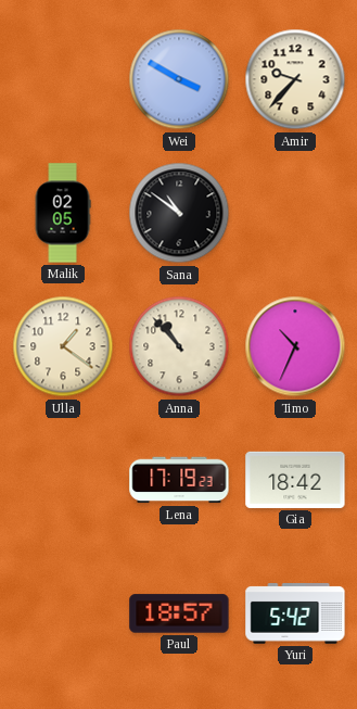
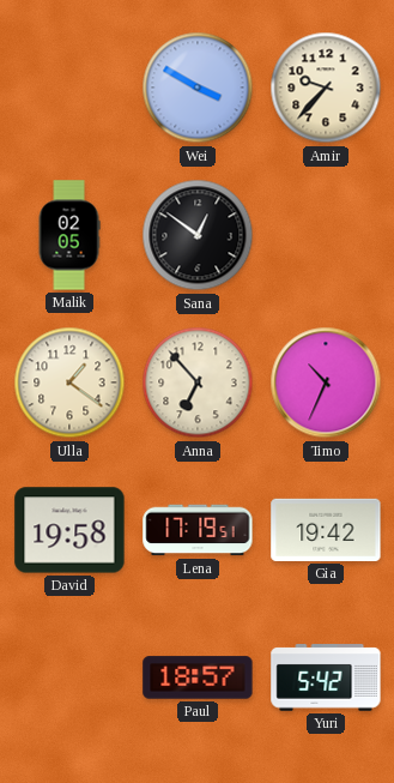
Sana: 10:51 -> 12:51 (198, 235)
Anna: 10:53 -> 6:53 (198, 383)
David: none -> 19:58 (69, 530)
Lena: 17:19:23 -> 17:19:51 (198, 530)
Gia: 18:42 -> 19:42 (326, 530)
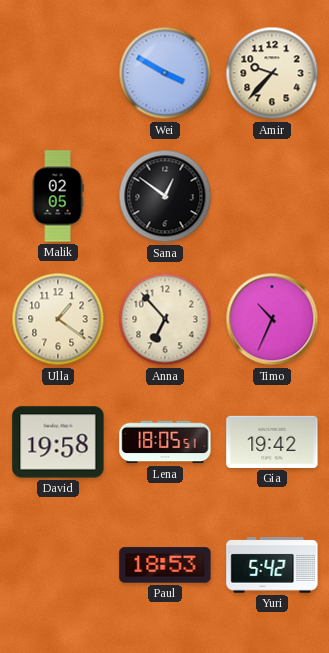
Lena: 17:19 -> 18:05 (165, 442)
Paul: 18:57 -> 18:53 (165, 565)
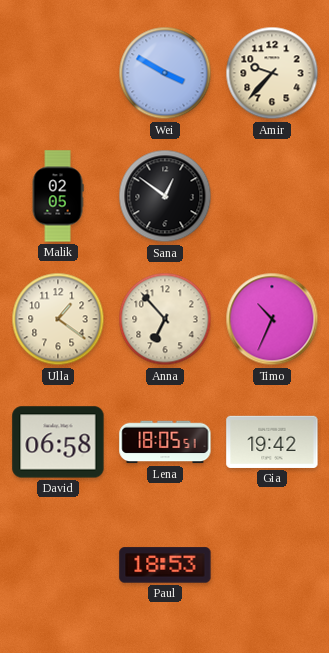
David: 19:58 -> 06:58 (58, 442)
Yuri: 5:42 -> none (272, 565)
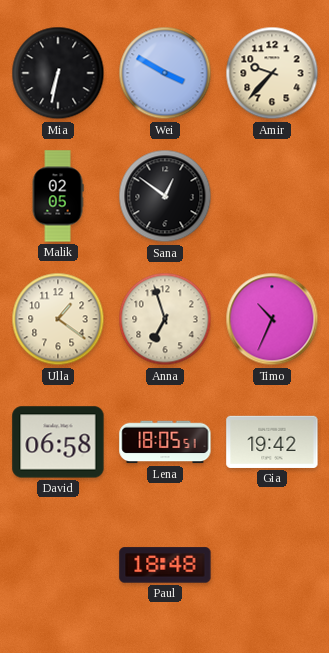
Mia: none -> 6:32 (58, 73)
Anna: 6:53 -> 6:57 (165, 319)
Paul: 18:53 -> 18:48 (165, 565)
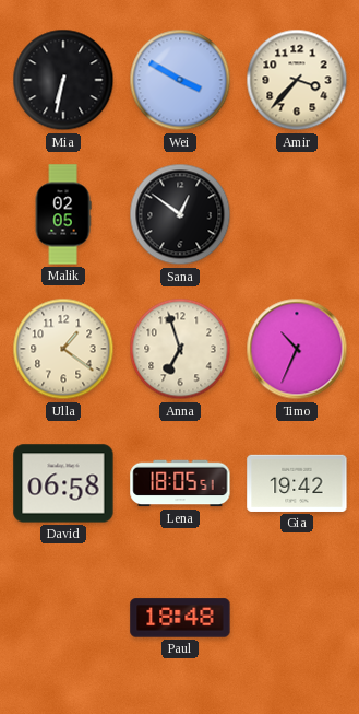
Amir: 9:37 -> 3:37 (297, 80)
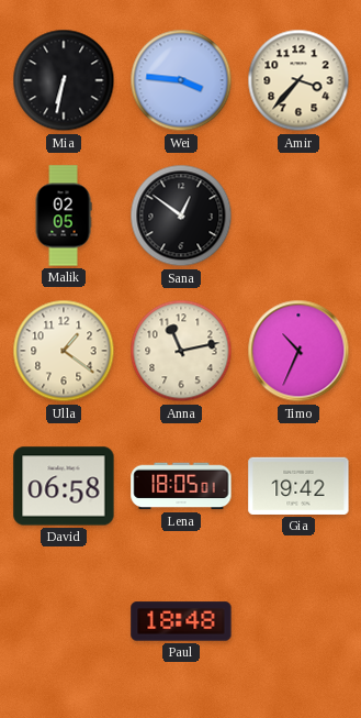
Wei: 3:50 -> 3:46 (181, 80)
Anna: 6:57 -> 11:13 (181, 351)
Lena: 18:05:51 -> 18:05:01 (181, 486)
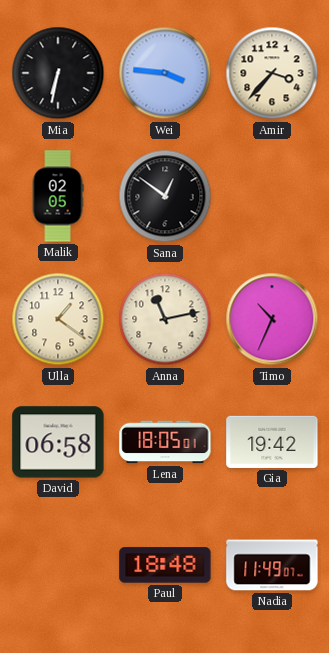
Nadia: none -> 11:49 (272, 565)
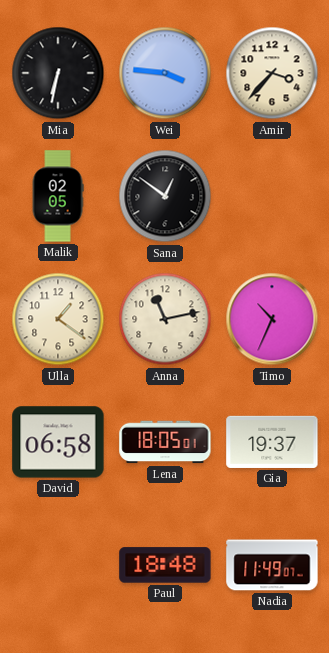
Gia: 19:42 -> 19:37 (272, 442)
